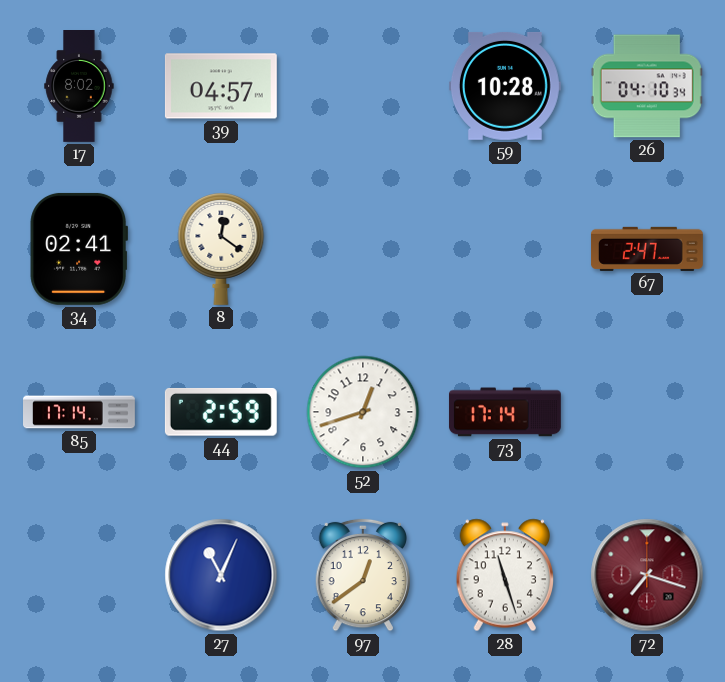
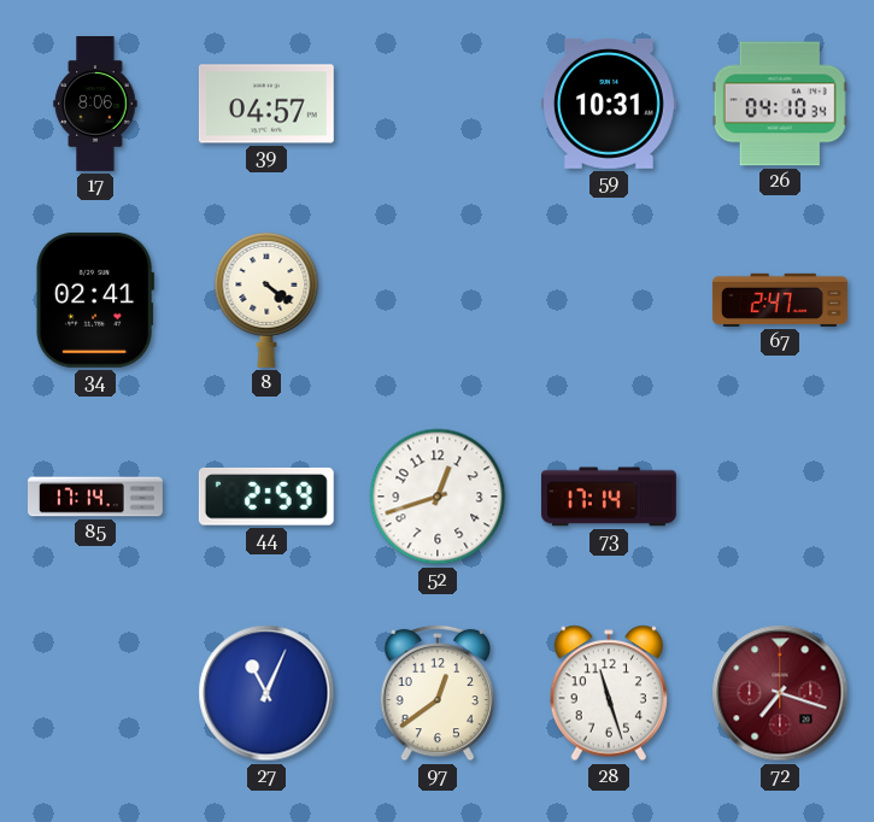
17: 8:02 -> 8:06 (95, 105)
59: 10:28 -> 10:31 (609, 104)
8: 12:21 -> 4:21 (266, 300)
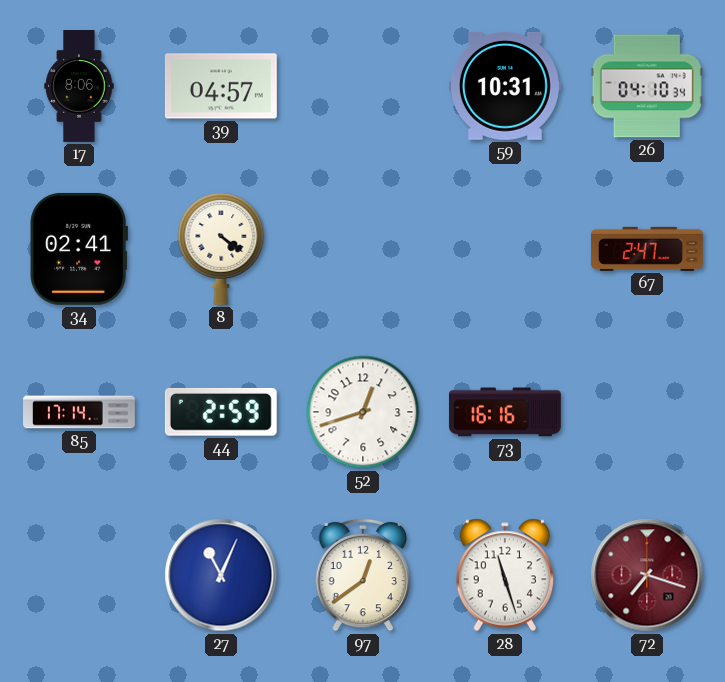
73: 17:14 -> 16:16 (505, 412)
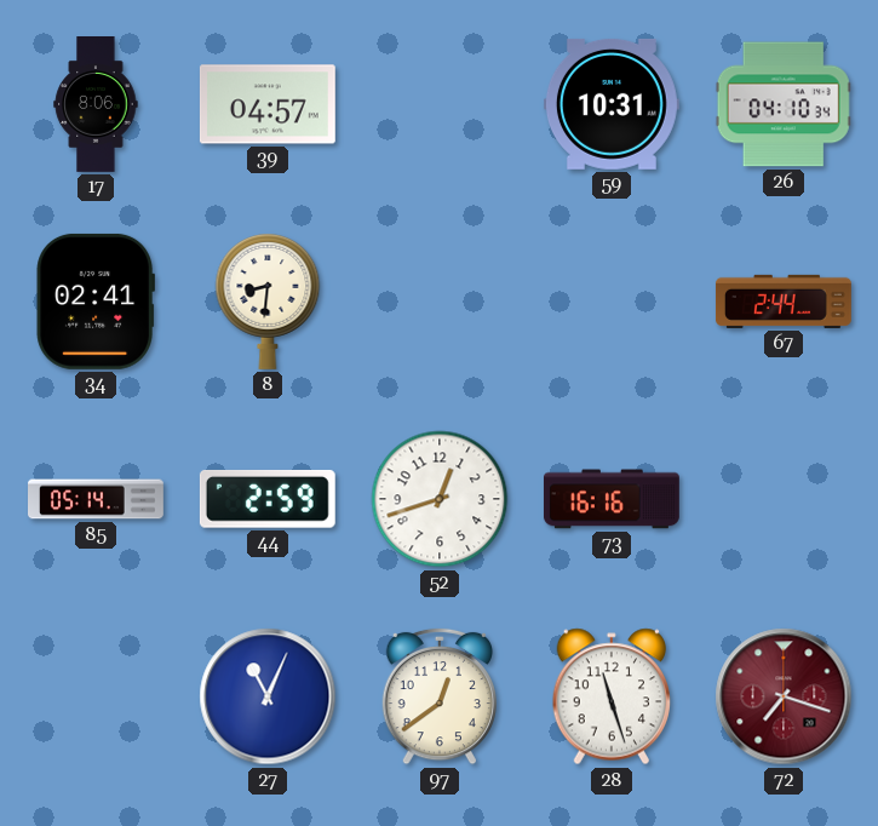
8: 4:21 -> 8:31 (268, 302)
67: 2:47 -> 2:44 (784, 302)
85: 17:14 -> 05:14 (97, 499)
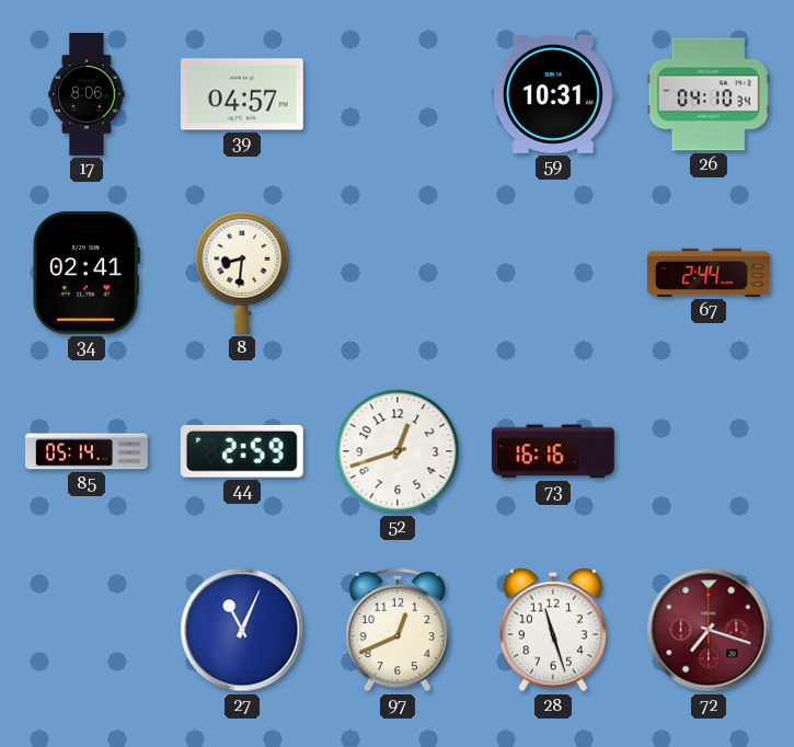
97: 12:39 -> 12:41 (396, 630)
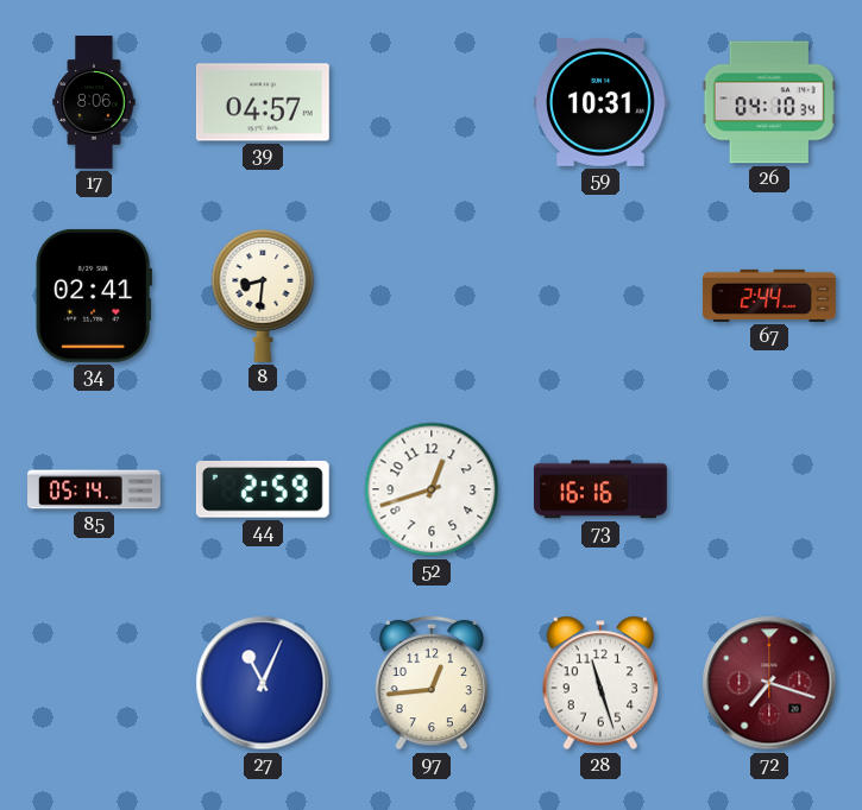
97: 12:41 -> 12:44 (430, 683)
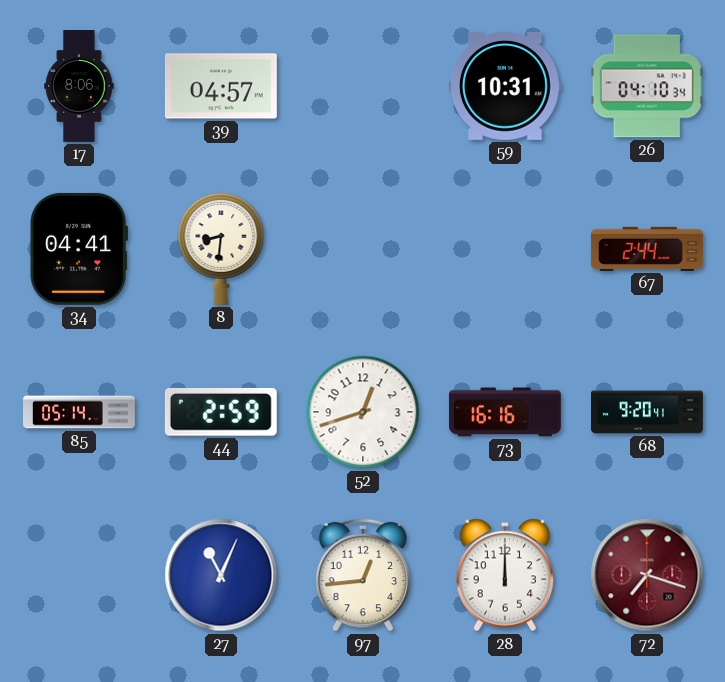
34: 02:41 -> 04:41 (78, 249)
68: none -> 9:20 (648, 412)
28: 11:27 -> 12:00 (504, 575)
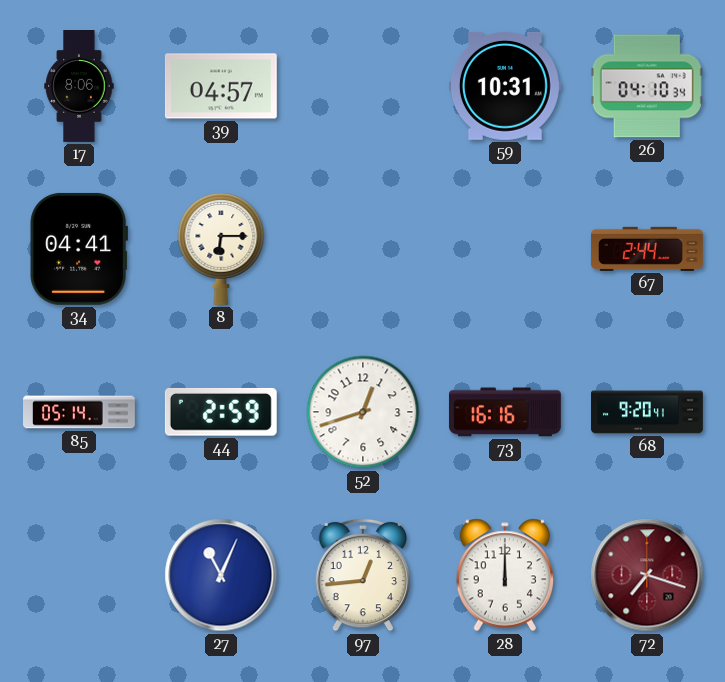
8: 8:31 -> 6:15 (221, 249)
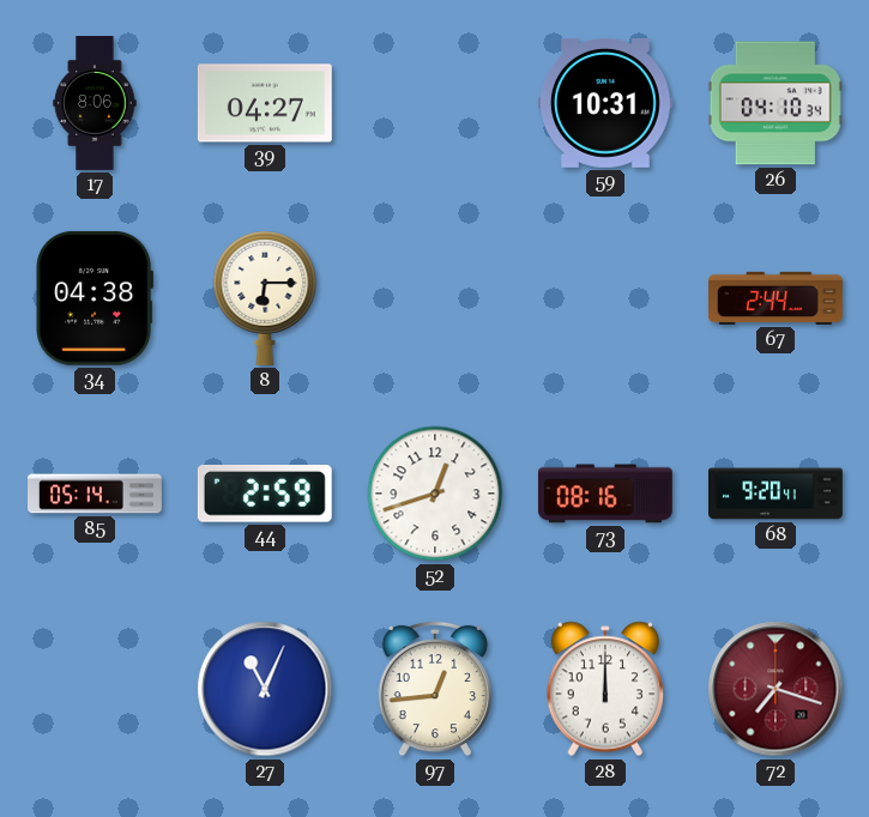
39: 04:57 -> 04:27 (265, 103)
34: 04:41 -> 04:38 (93, 298)
73: 16:16 -> 08:16 (605, 494)
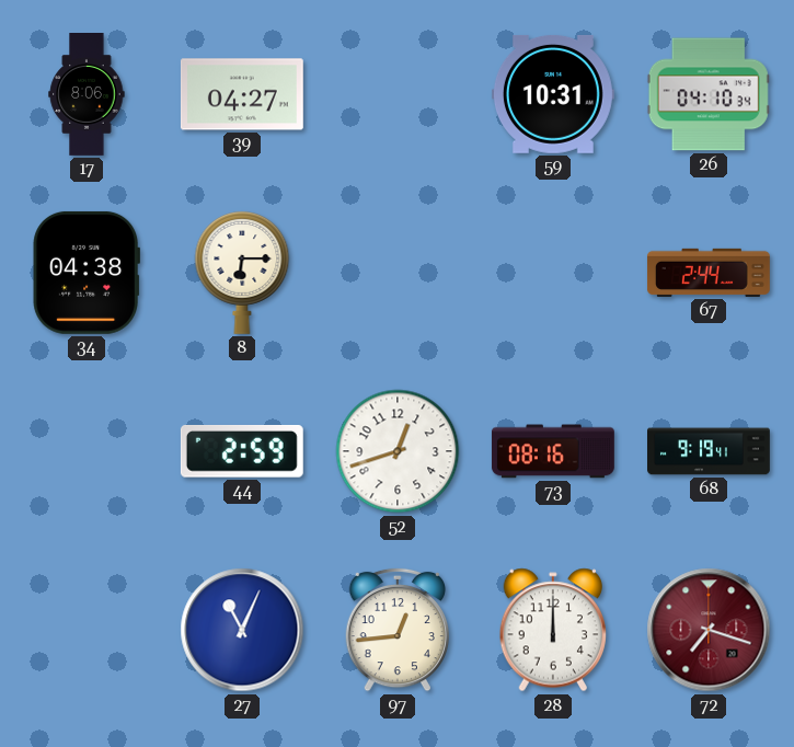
85: 05:14 -> none (96, 494)
68: 9:20 -> 9:19 (710, 451)
